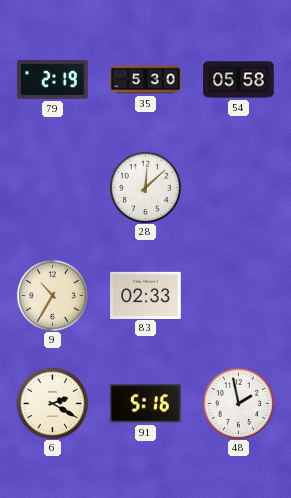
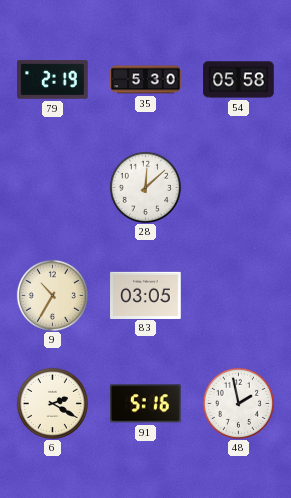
83: 02:33 -> 03:05 (146, 295)
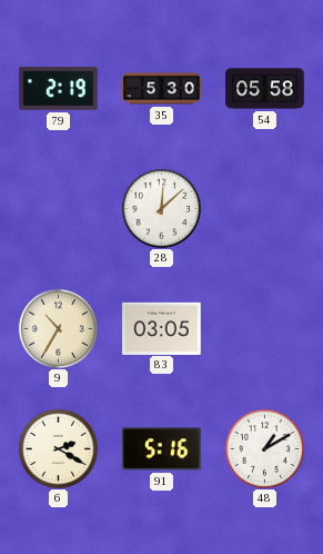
48: 1:58 -> 1:10 (264, 448)
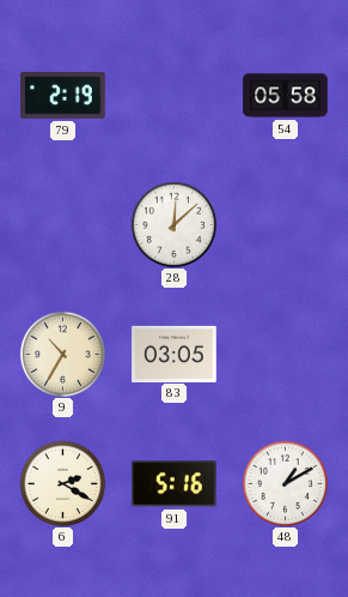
35: 5:30 -> none (162, 89)
